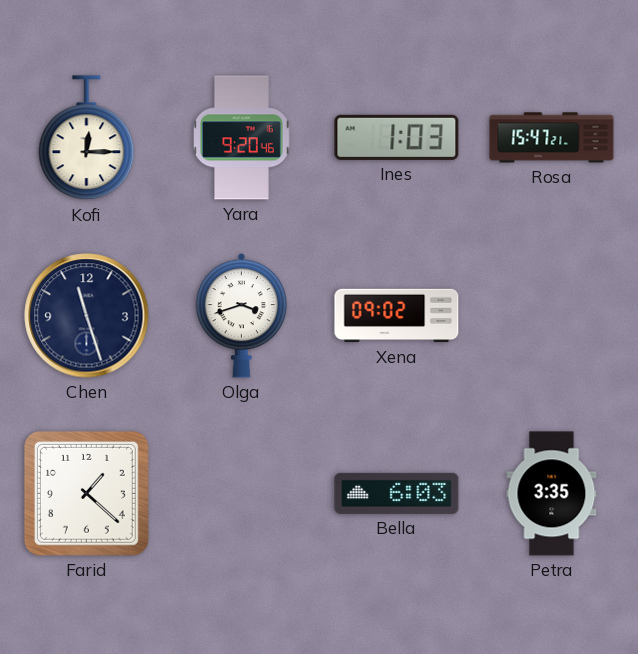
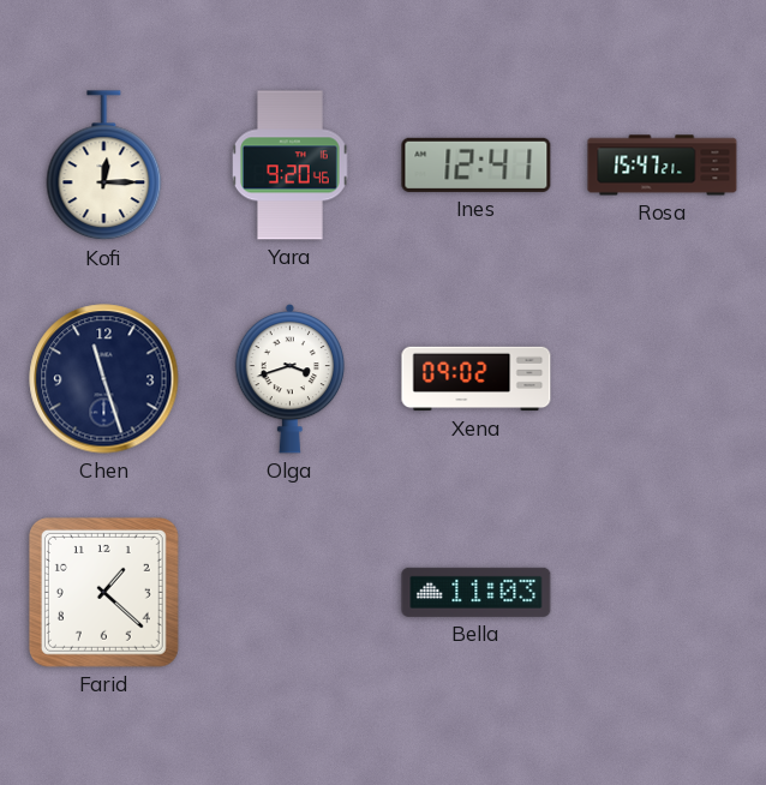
Ines: 1:03 -> 12:41 (477, 164)
Bella: 6:03 -> 11:03 (477, 592)
Petra: 3:35 -> none (552, 494)
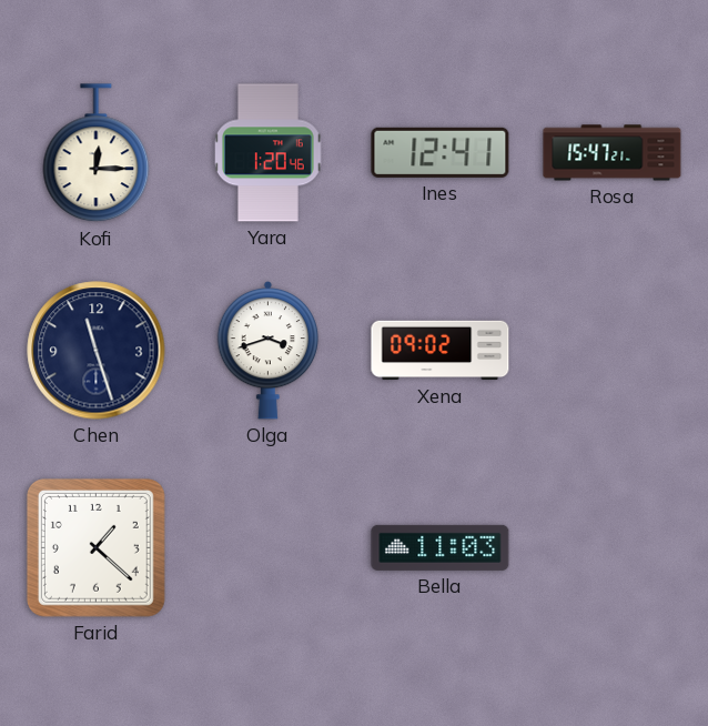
Yara: 9:20 -> 1:20 (269, 153)
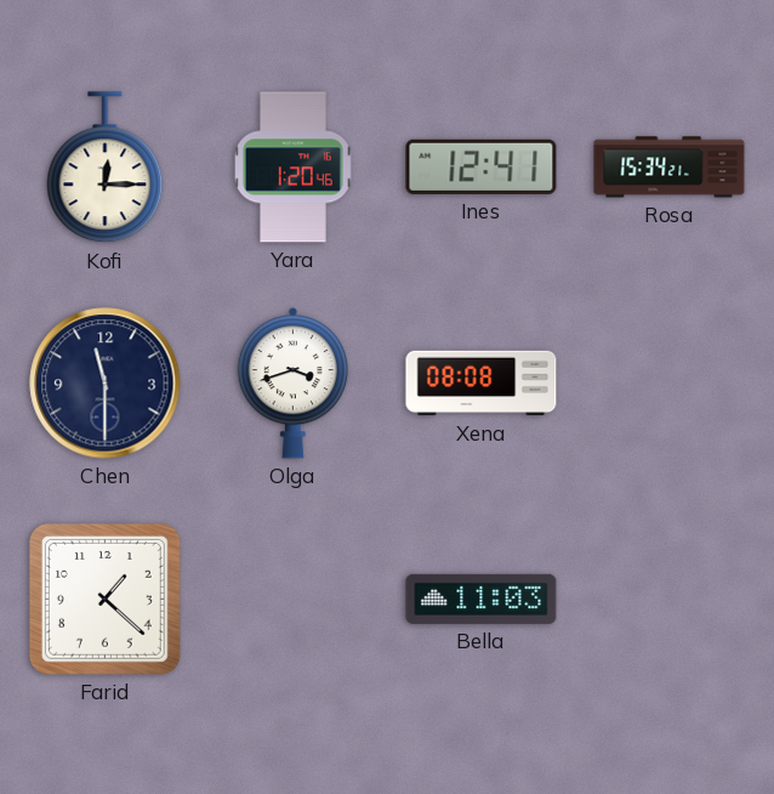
Rosa: 15:47 -> 15:34 (670, 168)
Chen: 11:27 -> 11:30 (106, 384)
Xena: 09:02 -> 08:08 (482, 384)
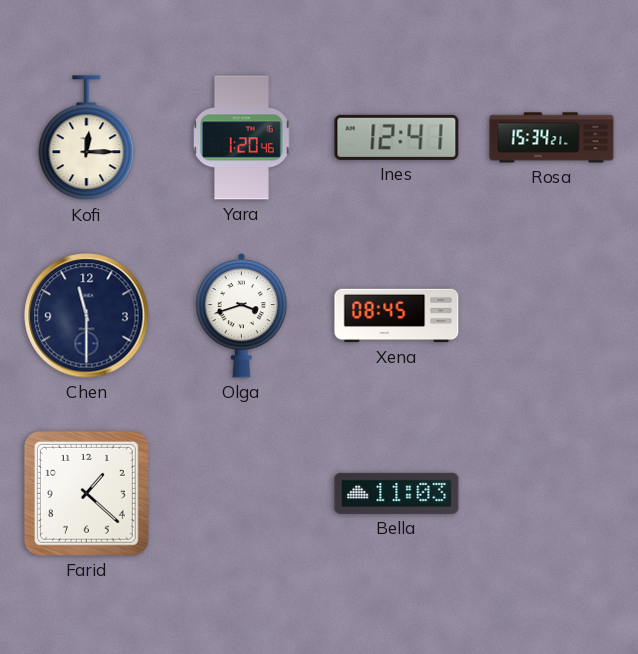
Xena: 08:08 -> 08:45 (397, 316)
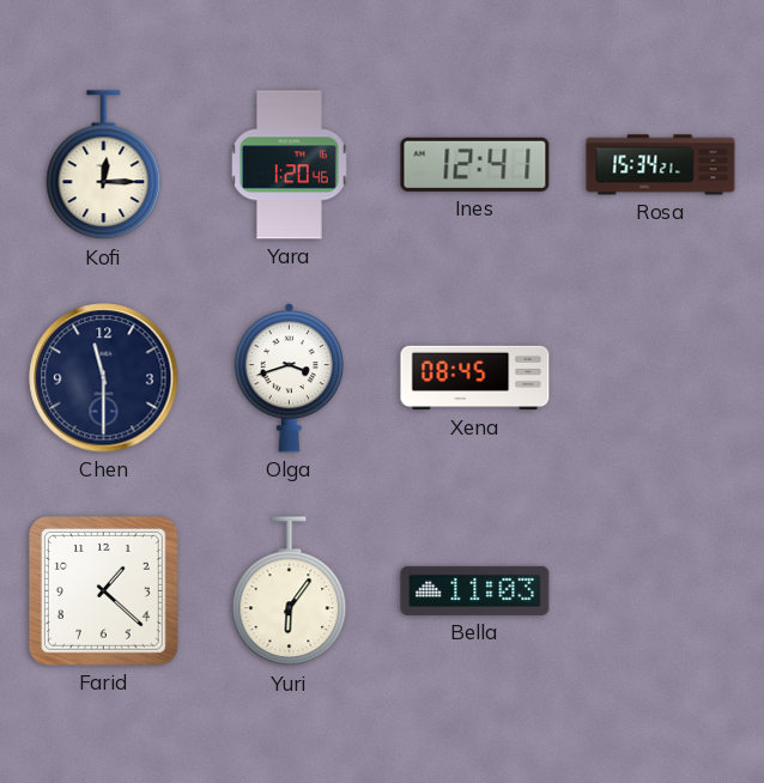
Yuri: none -> 6:06 (290, 591)
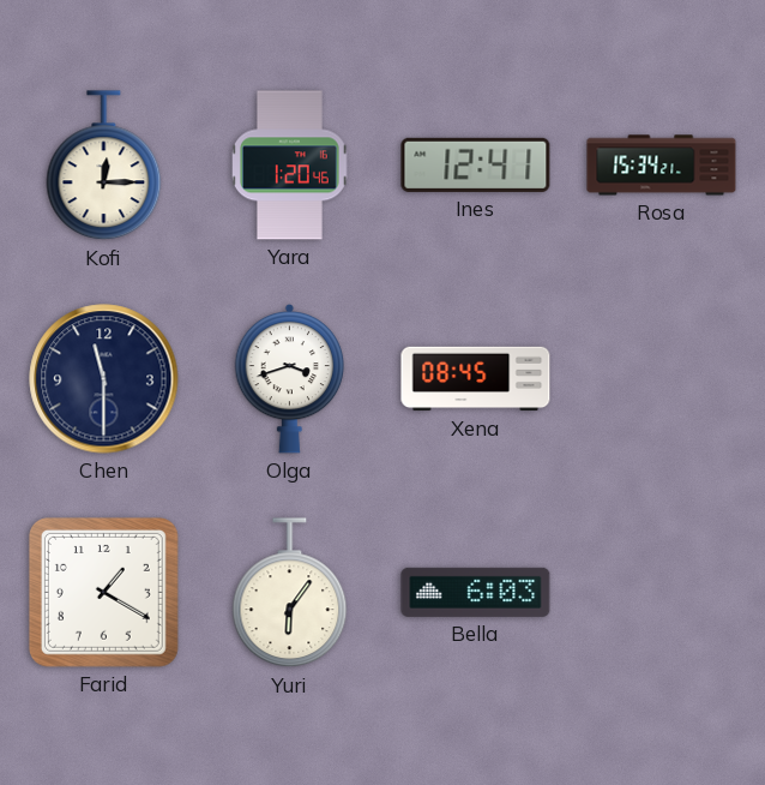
Farid: 1:22 -> 1:20 (103, 592)
Bella: 11:03 -> 6:03 (476, 592)
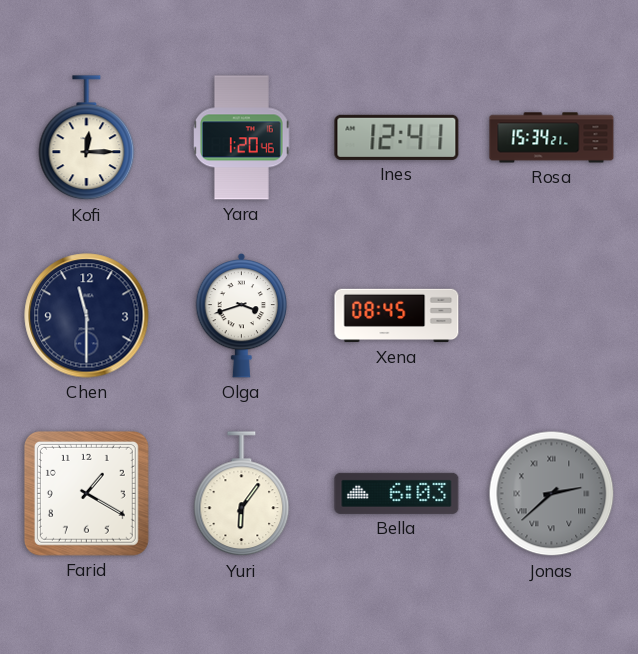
Jonas: none -> 2:38 (552, 494)
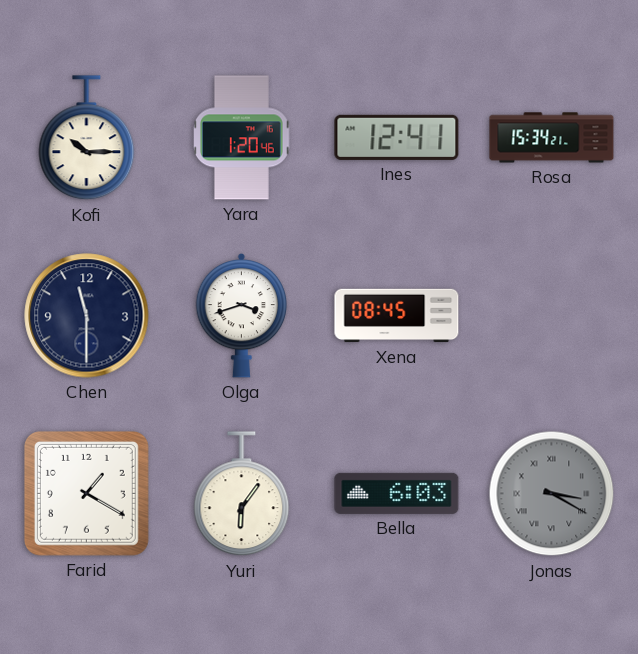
Kofi: 12:15 -> 10:15 (87, 138)
Jonas: 2:38 -> 3:20 (552, 494)
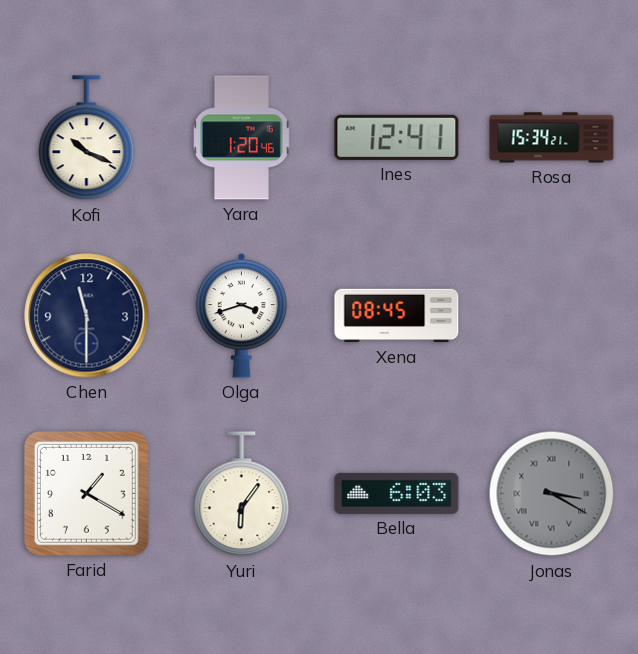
Kofi: 10:15 -> 10:19 (87, 138)
